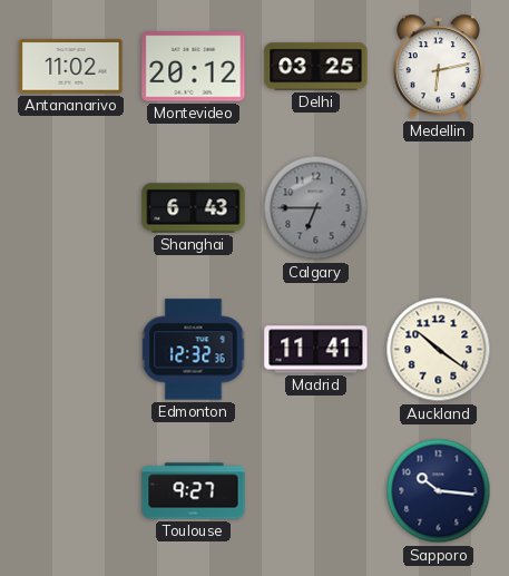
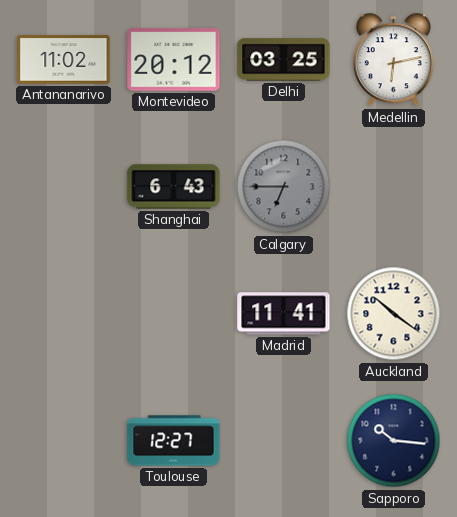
Edmonton: 12:32 -> none (194, 350)
Toulouse: 9:27 -> 12:27 (174, 441)
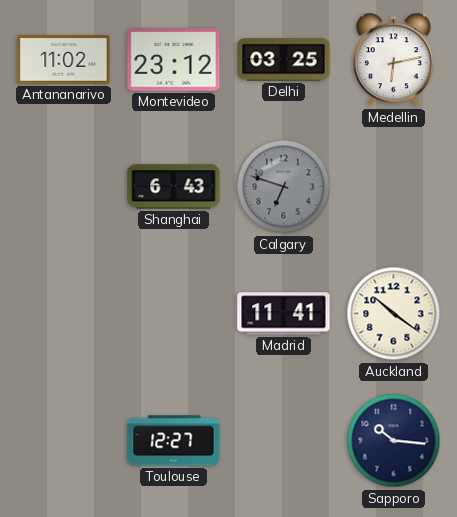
Montevideo: 20:12 -> 23:12 (174, 60)
Calgary: 6:45 -> 6:48 (284, 187)
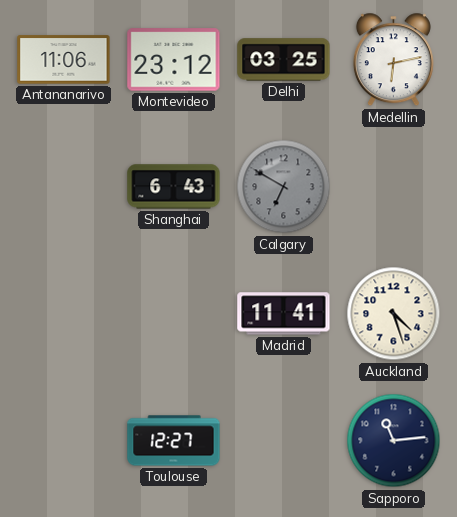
Antananarivo: 11:02 -> 11:06 (64, 60)
Calgary: 6:48 -> 6:50 (284, 187)
Auckland: 10:21 -> 4:27 (394, 314)
Sapporo: 10:16 -> 11:14 (394, 441)
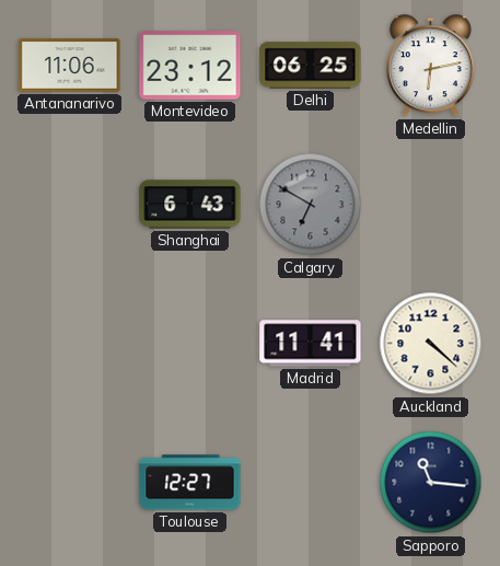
Delhi: 03:25 -> 06:25 (311, 66)
Auckland: 4:27 -> 4:22 (431, 344)
Sapporo: 11:14 -> 11:16 (431, 483)
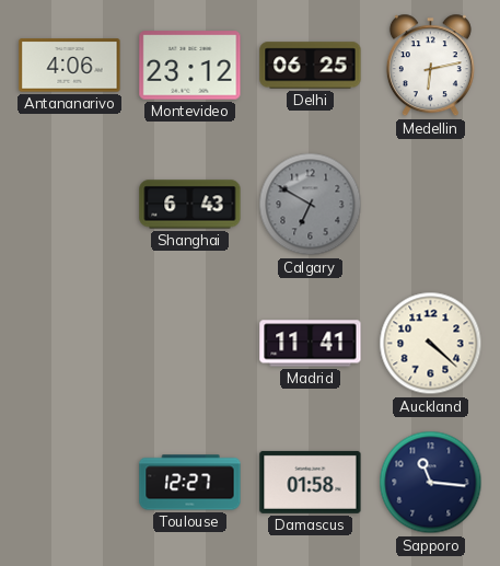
Antananarivo: 11:06 -> 4:06 (70, 66)
Damascus: none -> 01:58 (311, 482)
